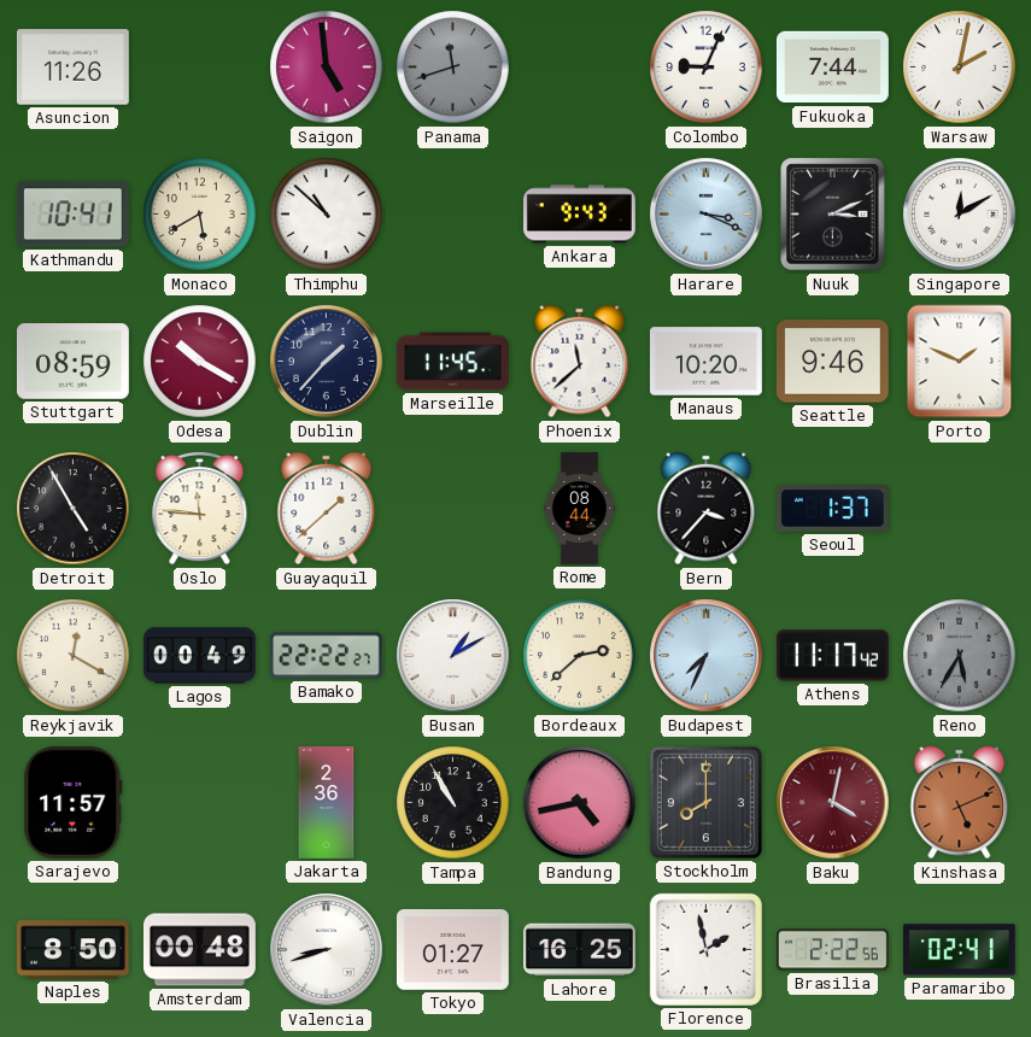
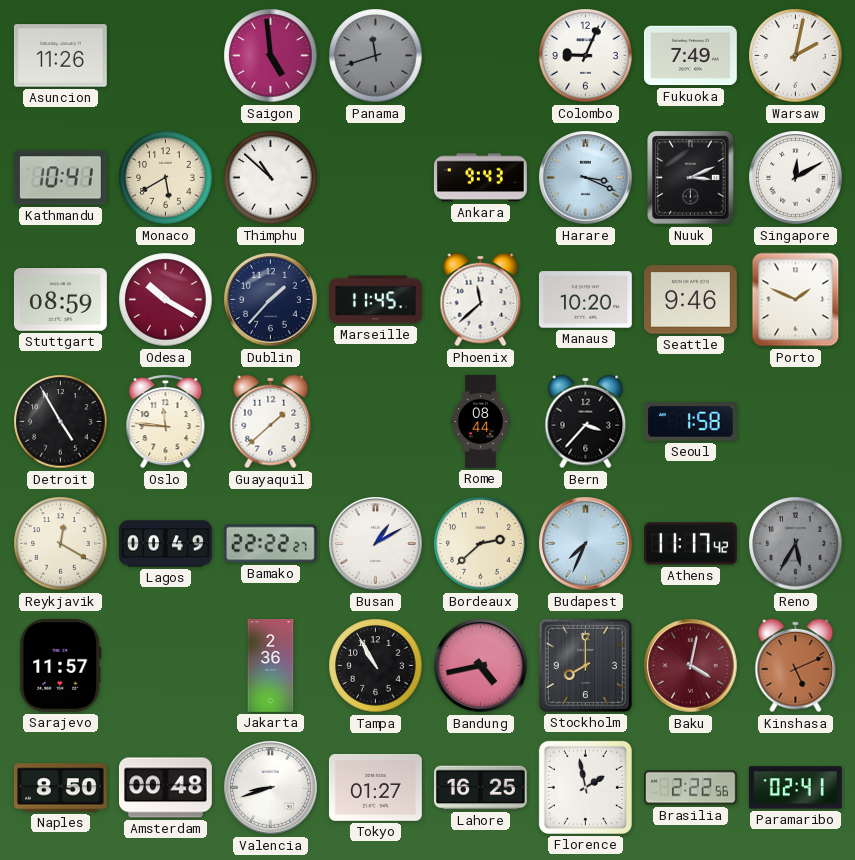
Fukuoka: 7:44 -> 7:49 (690, 56)
Seoul: 1:37 -> 1:58 (690, 422)
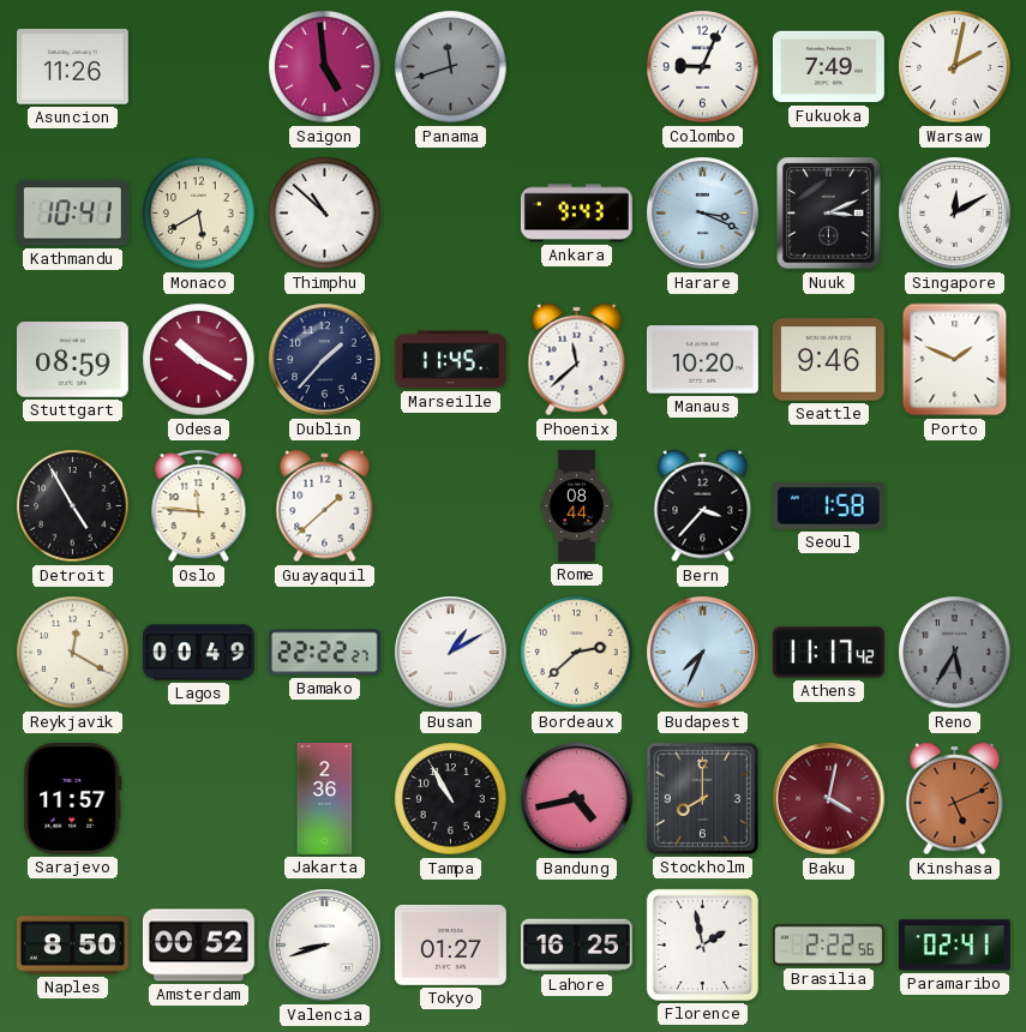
Amsterdam: 00:48 -> 00:52 (199, 946)
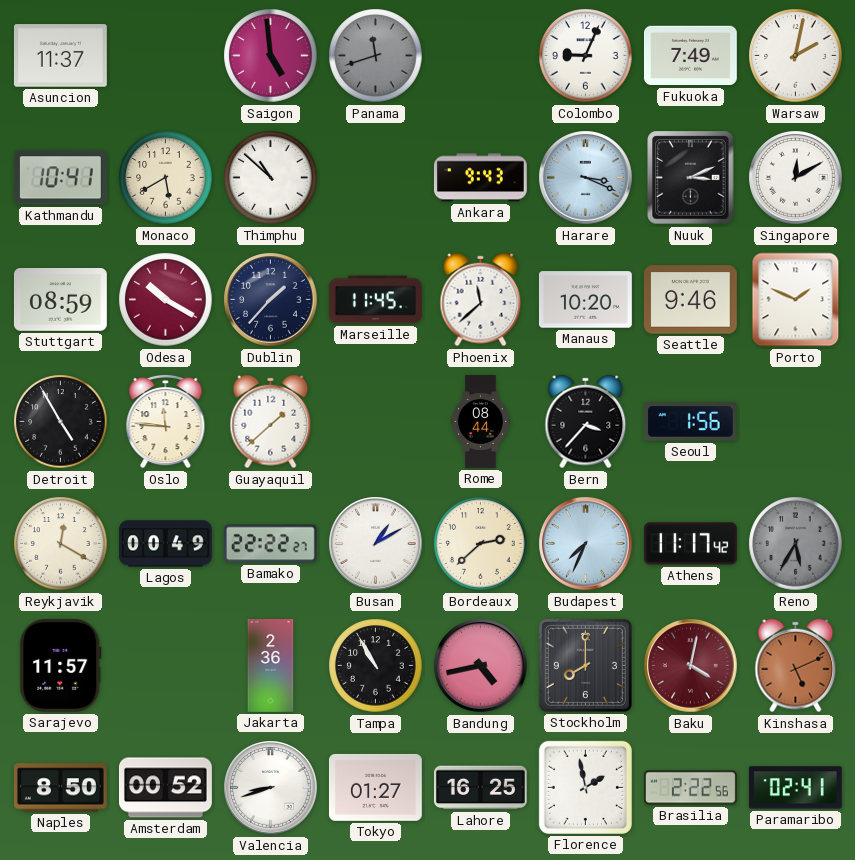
Asuncion: 11:26 -> 11:37 (60, 56)
Seoul: 1:58 -> 1:56 (690, 422)
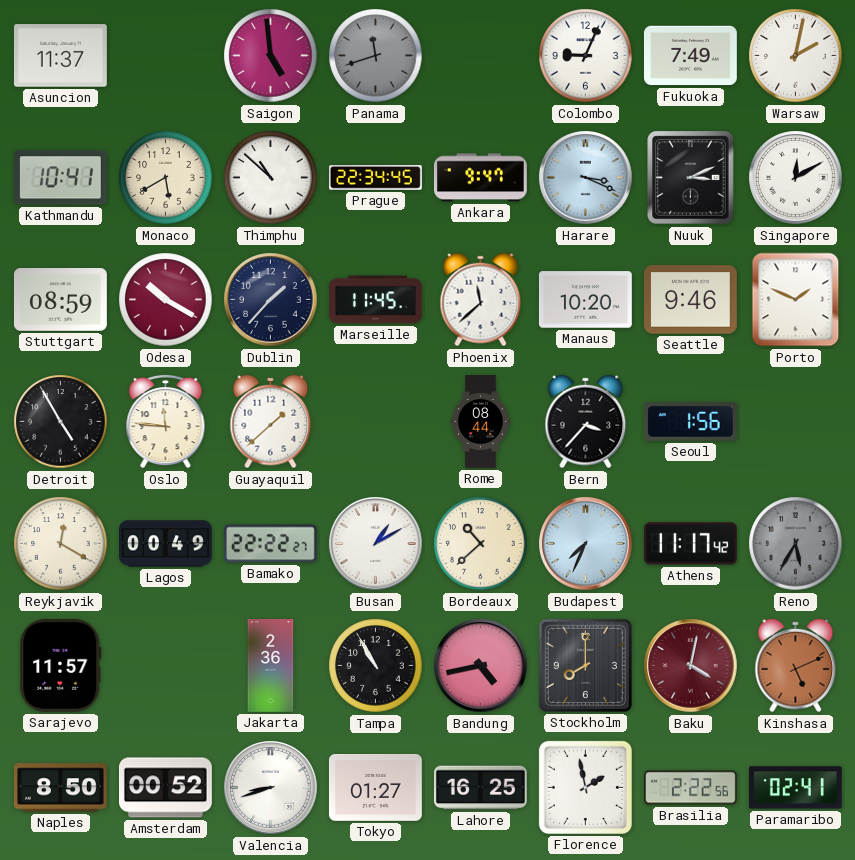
Prague: none -> 22:34 (375, 178)
Ankara: 9:43 -> 9:47 (480, 178)
Bordeaux: 2:38 -> 10:38 (481, 544)
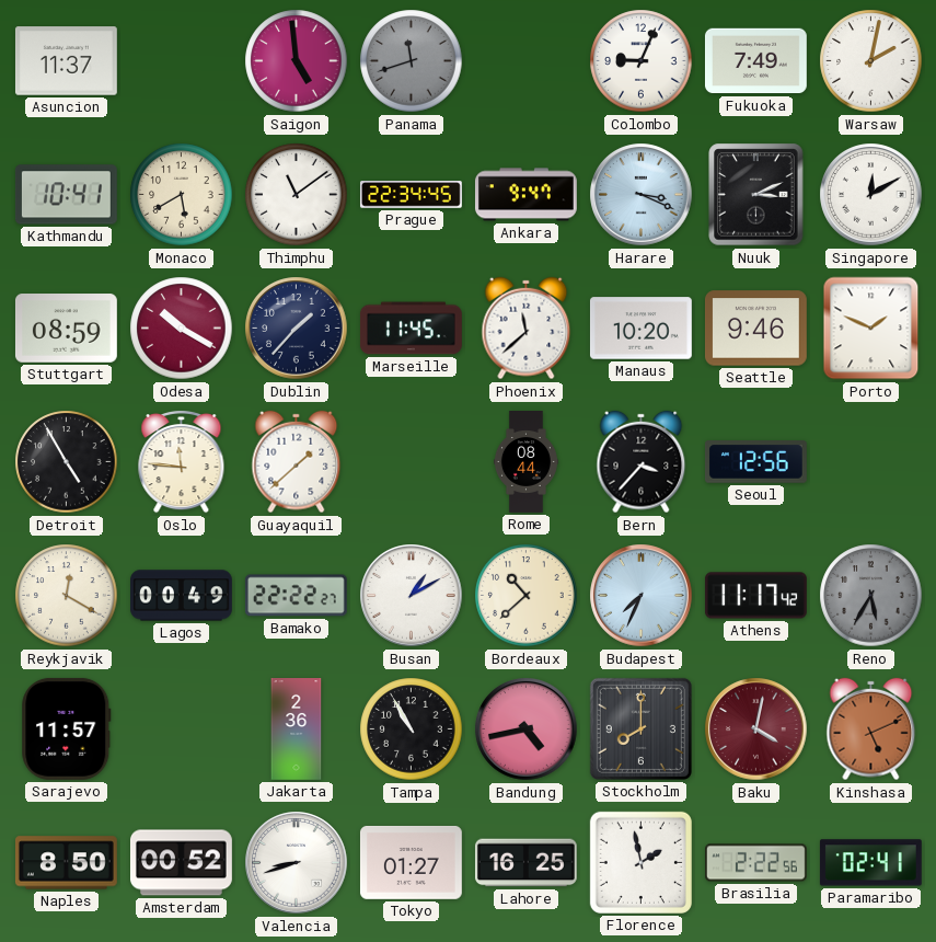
Thimphu: 10:52 -> 11:09 (297, 195)
Seoul: 1:56 -> 12:56 (755, 462)
